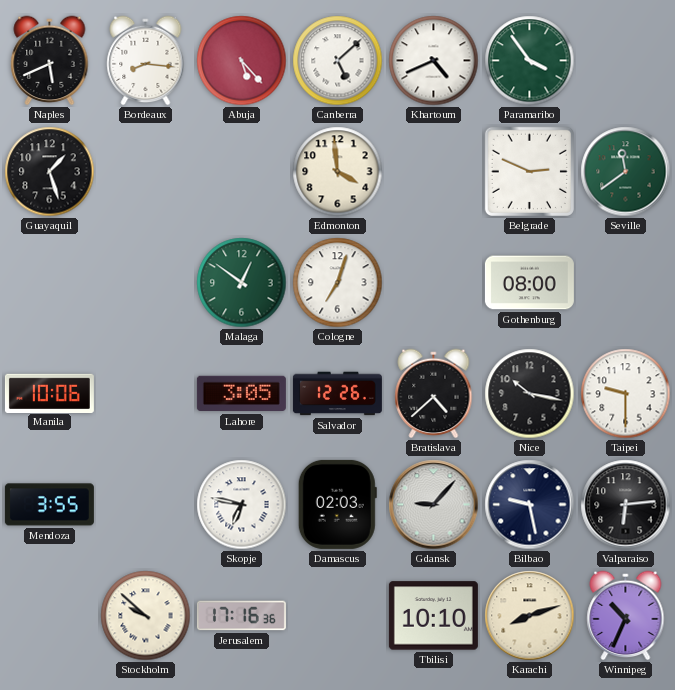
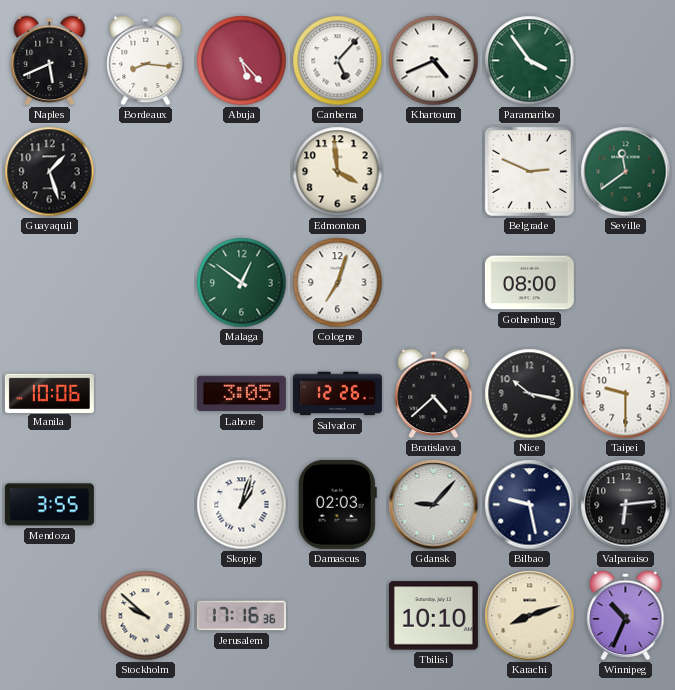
Canberra: 5:08 -> 5:07 (338, 61)
Skopje: 6:47 -> 1:03 (242, 505)
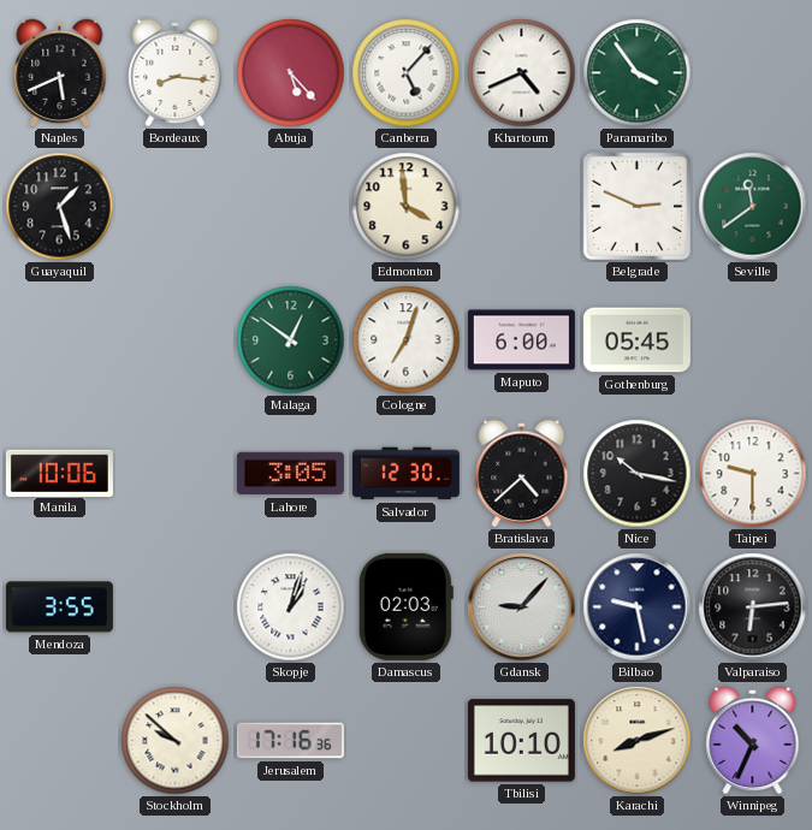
Maputo: none -> 6:00 (521, 340)
Gothenburg: 08:00 -> 05:45 (636, 340)
Salvador: 12:26 -> 12:30 (405, 474)
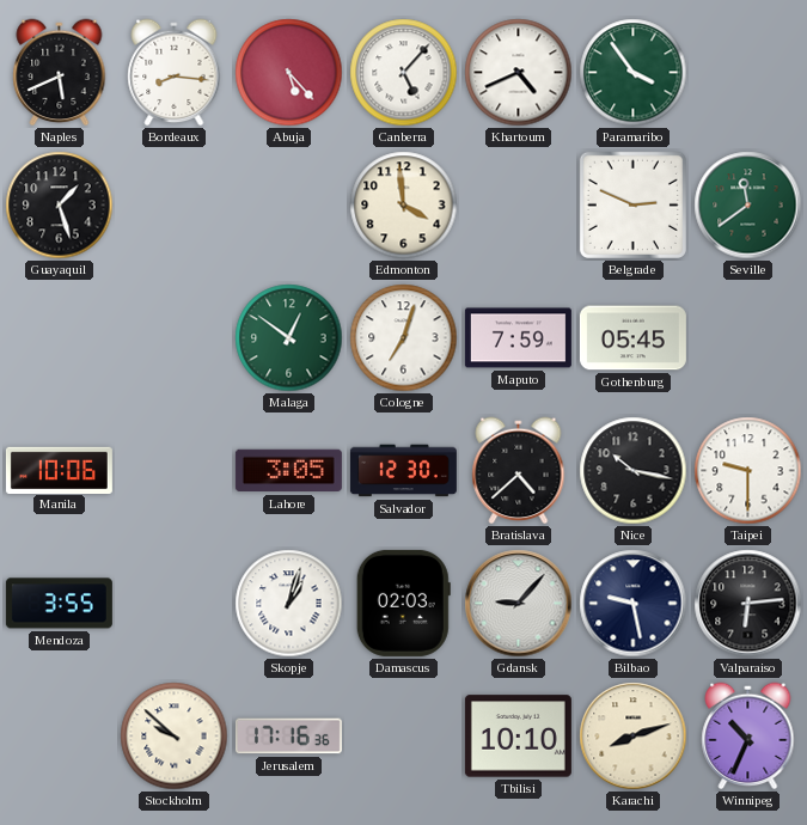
Maputo: 6:00 -> 7:59 (518, 338)
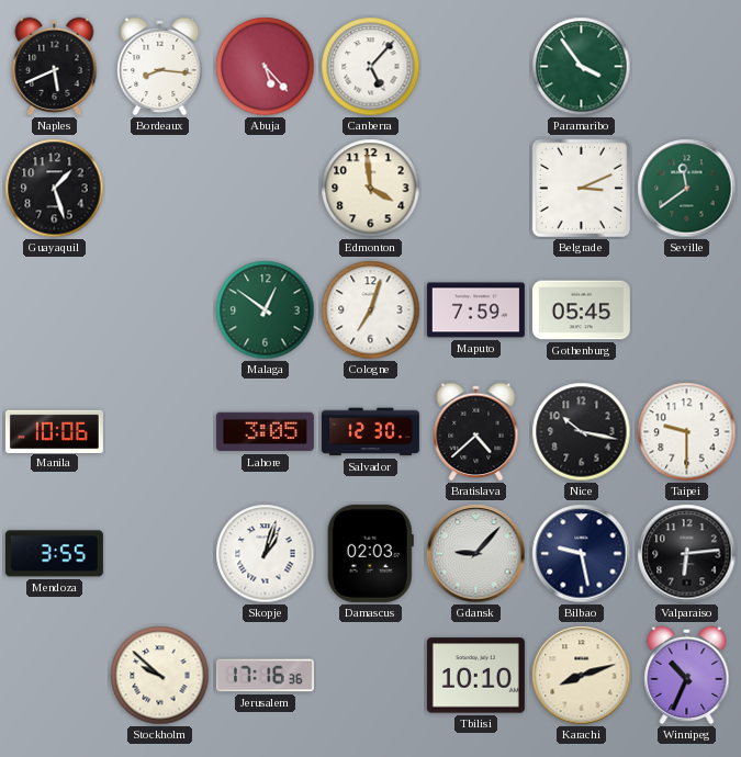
Khartoum: 4:41 -> none (519, 73)
Belgrade: 2:49 -> 3:11 (581, 188)
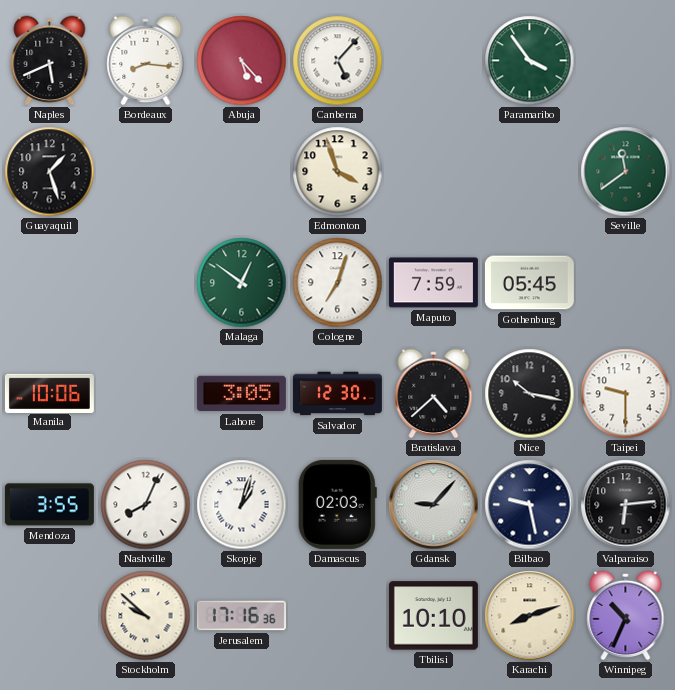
Edmonton: 3:59 -> 3:57 (338, 172)
Belgrade: 3:11 -> none (581, 188)
Nashville: none -> 8:04 (146, 505)
